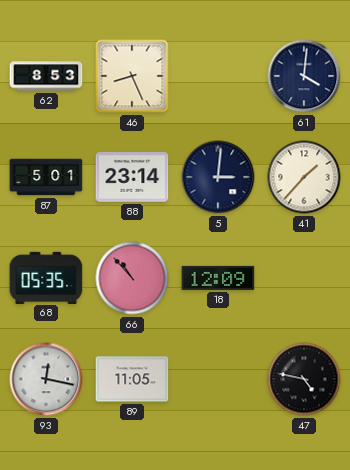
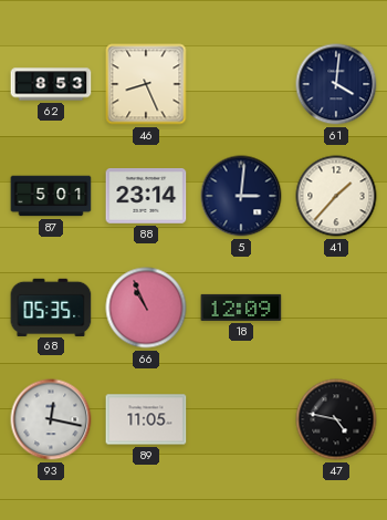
66: 10:53 -> 10:56 (146, 308)
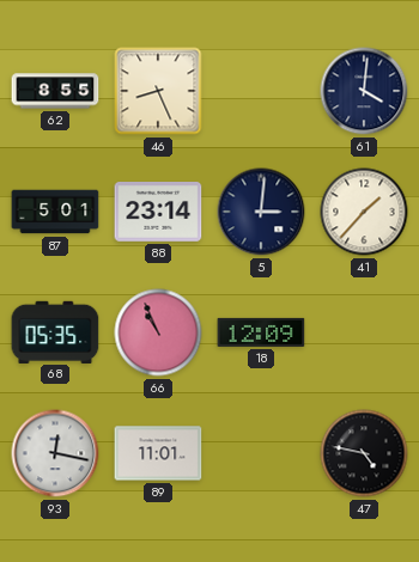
62: 8:53 -> 8:55 (55, 91)
89: 11:05 -> 11:01 (158, 453)
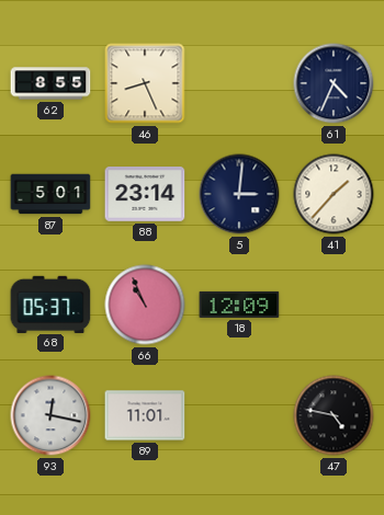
61: 4:01 -> 4:34 (334, 83)
68: 05:35 -> 05:37 (50, 304)
